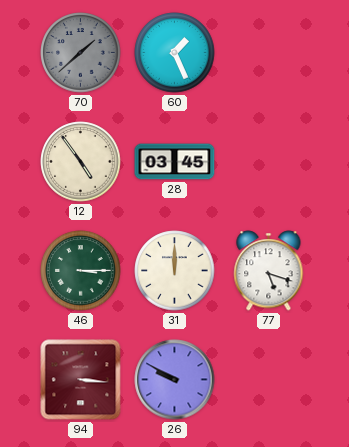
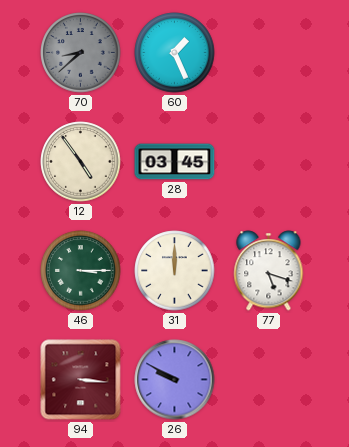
70: 1:38 -> 8:38 (81, 53)
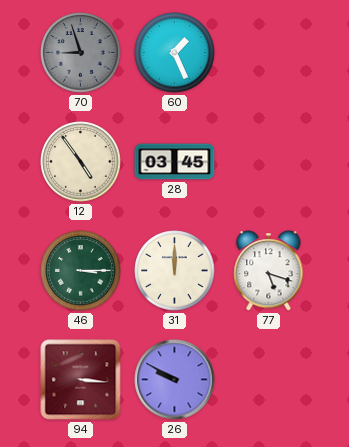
70: 8:38 -> 8:57 (81, 53)
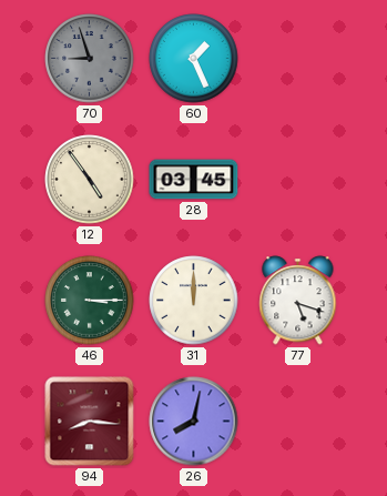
94: 3:16 -> 8:16 (90, 422)
26: 9:50 -> 8:02 (194, 422)
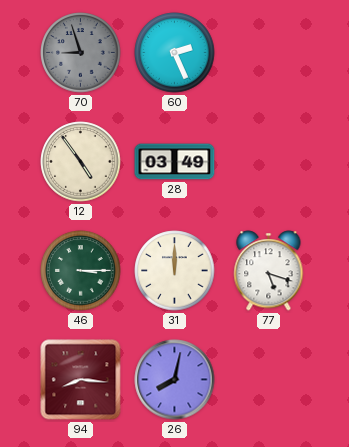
60: 1:26 -> 2:26 (175, 53)
28: 03:45 -> 03:49 (175, 162)
